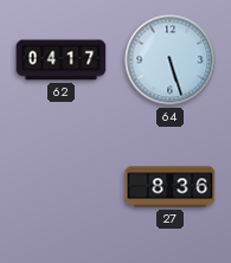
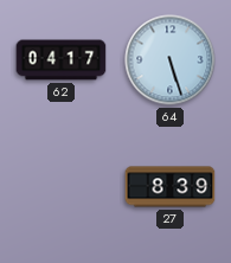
27: 8:36 -> 8:39 (171, 187)
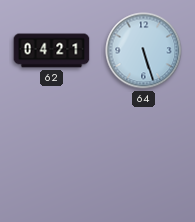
62: 04:17 -> 04:21 (52, 51)
27: 8:39 -> none (171, 187)
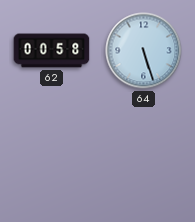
62: 04:21 -> 00:58 (52, 51)
